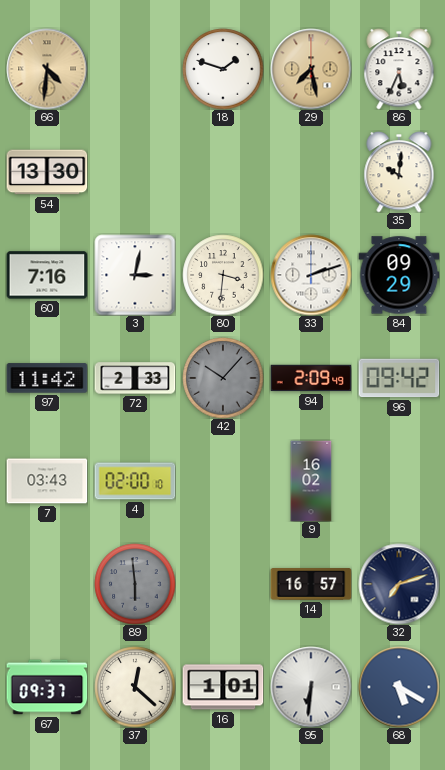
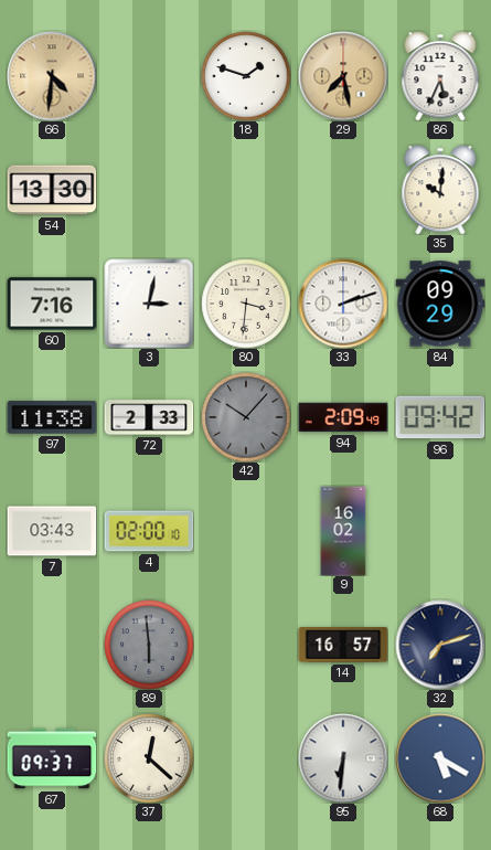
97: 11:42 -> 11:38 (52, 417)
16: 1:01 -> none (223, 687)
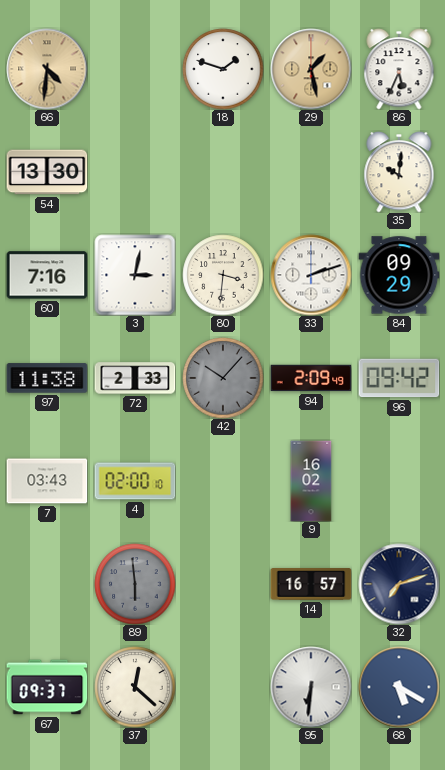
29: 7:28 -> 1:28 (311, 69)
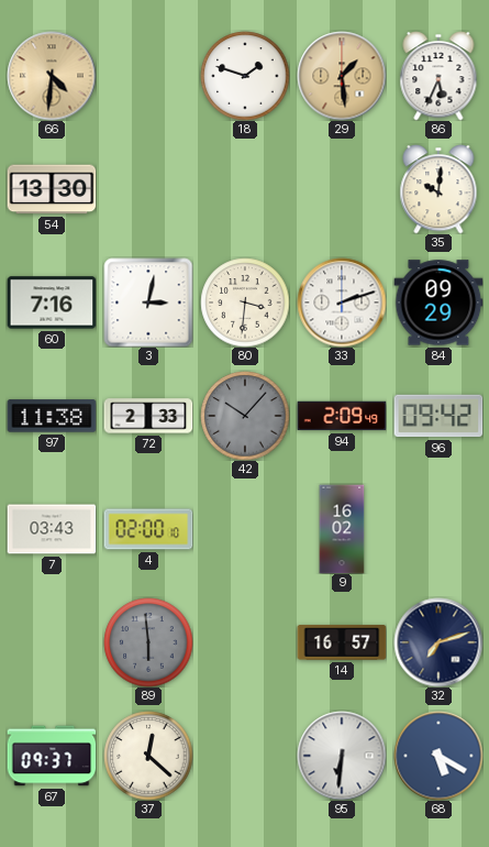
29: 1:28 -> 1:29 (342, 76)
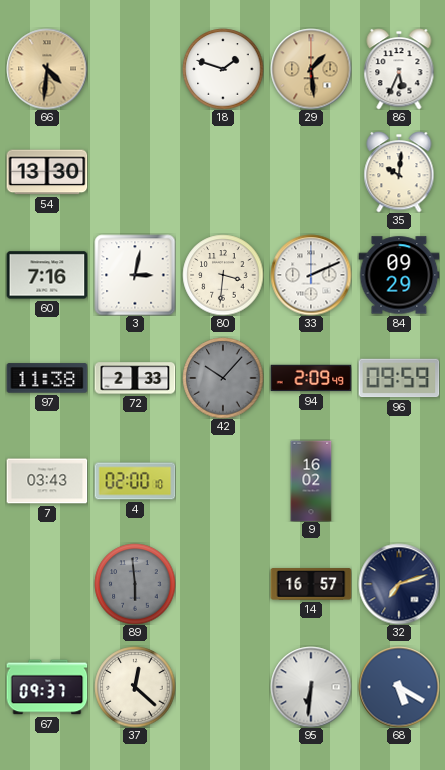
33: 2:12 -> 2:11 (311, 275)
96: 09:42 -> 09:59 (399, 378)
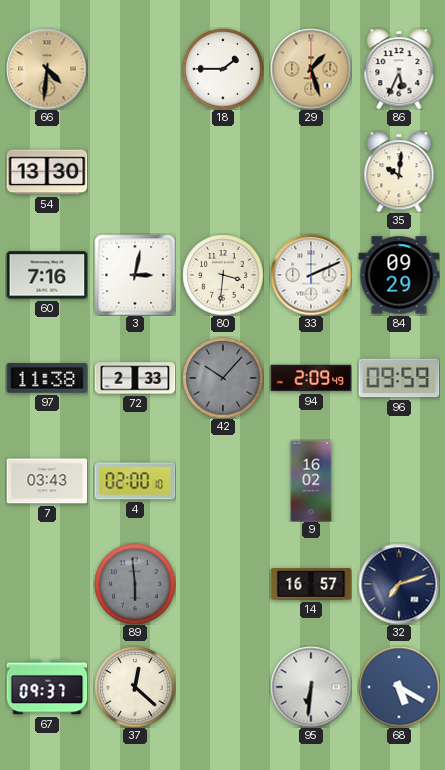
18: 1:48 -> 1:45 (223, 69)
29: 1:29 -> 1:27 (311, 69)
